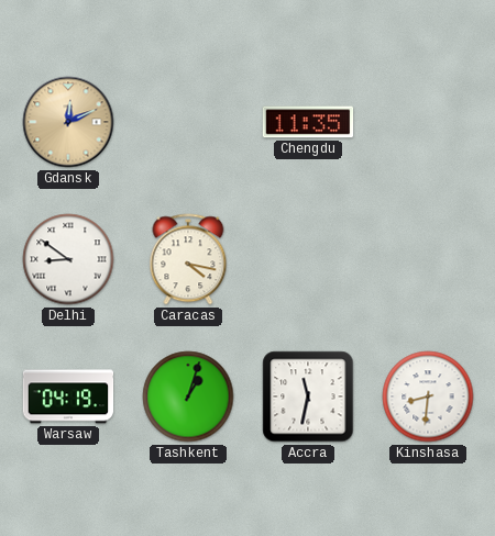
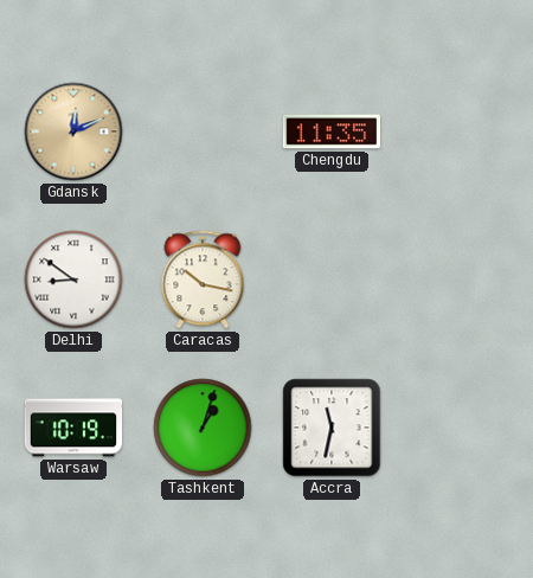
Caracas: 4:17 -> 10:17 (203, 280)
Warsaw: 04:19 -> 10:19 (73, 428)
Kinshasa: 8:31 -> none (428, 397)
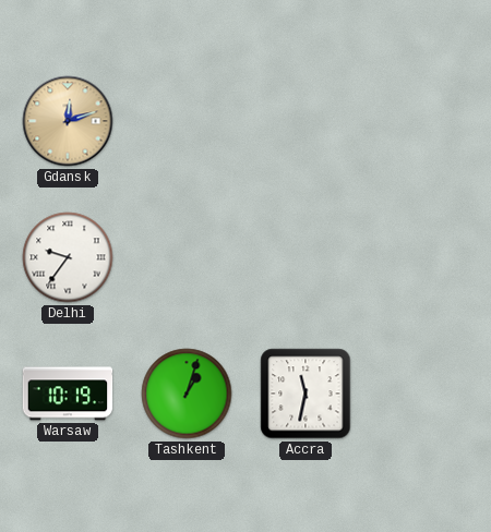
Gdansk: 12:11 -> 12:12 (68, 121)
Chengdu: 11:35 -> none (332, 131)
Delhi: 8:51 -> 9:36 (68, 257)
Caracas: 10:17 -> none (203, 280)
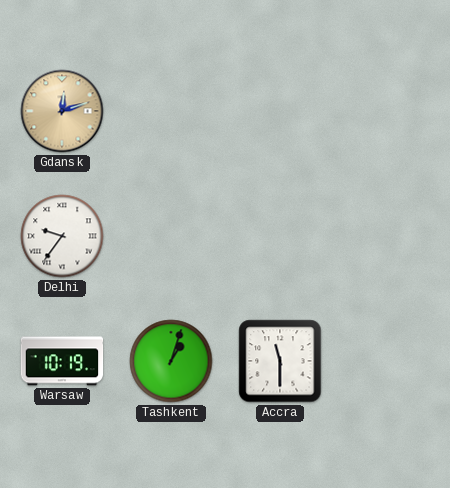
Accra: 11:32 -> 11:30 (280, 361)
